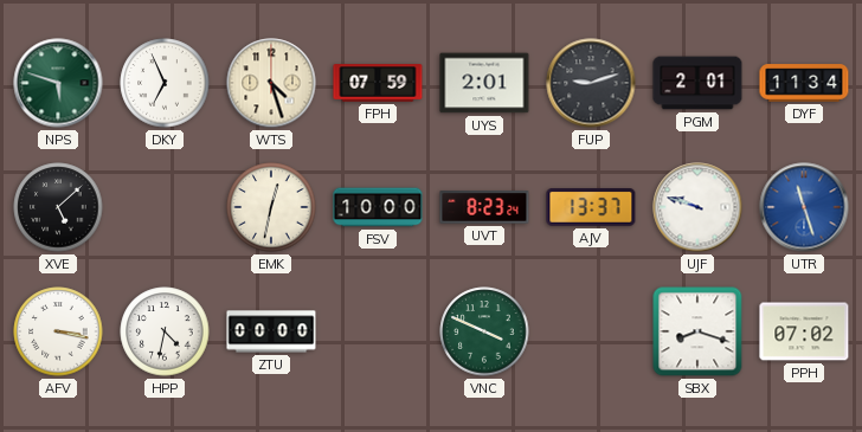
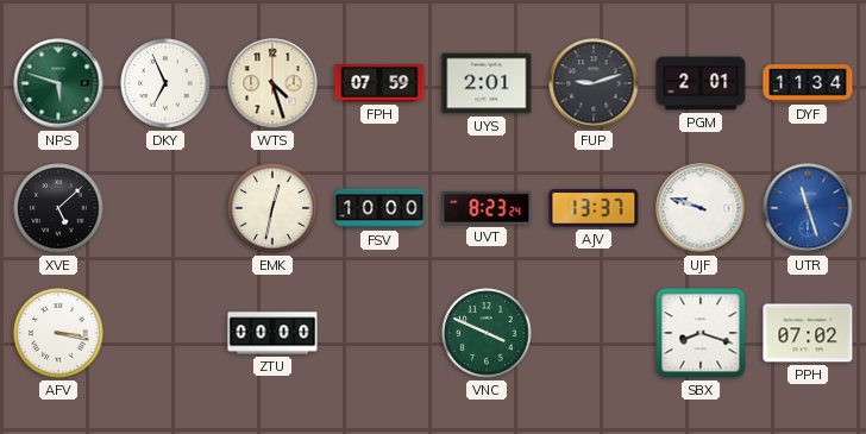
HPP: 4:32 -> none (165, 331)
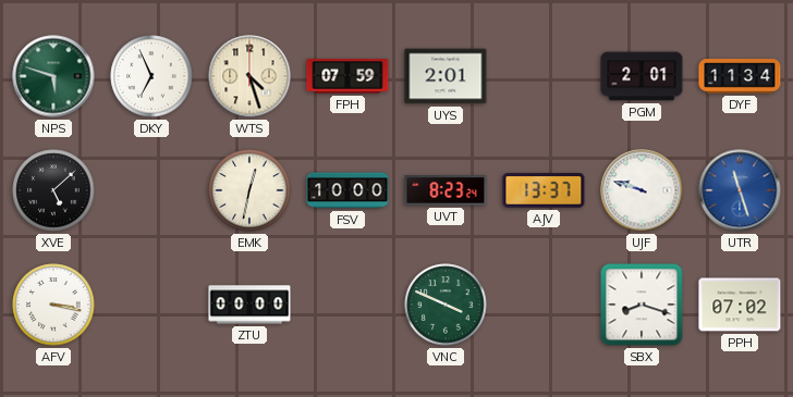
FUP: 9:12 -> none (594, 83)
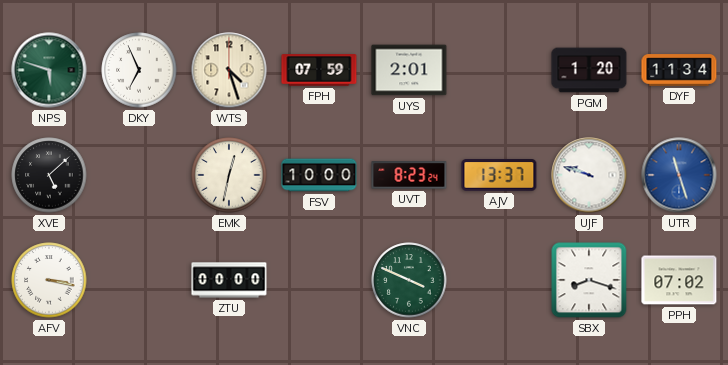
PGM: 2:01 -> 1:20 (589, 70)
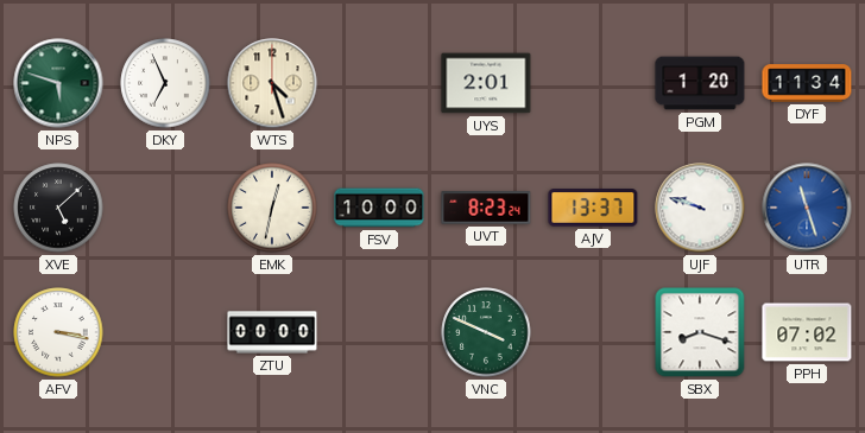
FPH: 07:59 -> none (319, 70)
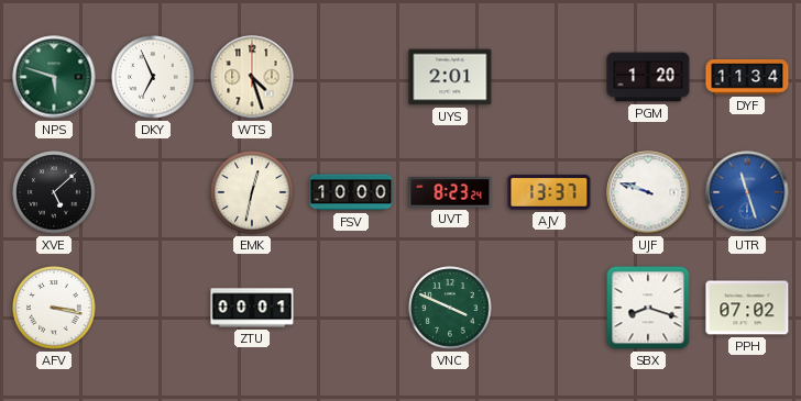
ZTU: 00:00 -> 00:01 (252, 308)
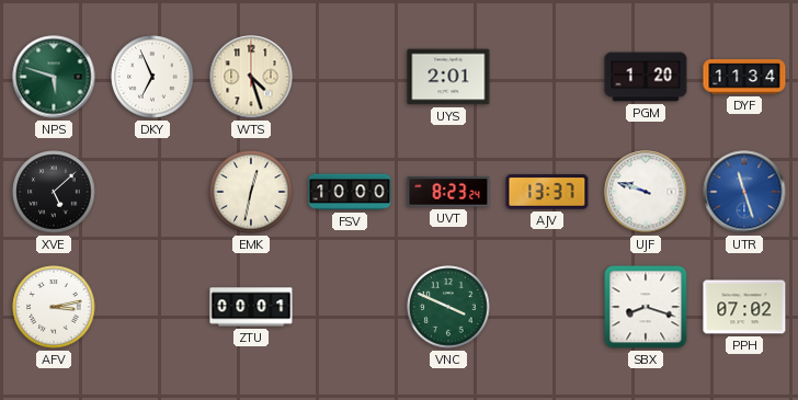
AFV: 3:17 -> 3:13 (54, 307)
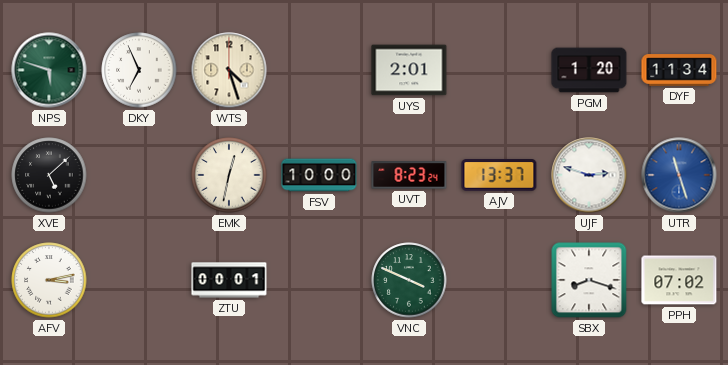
UJF: 9:48 -> 2:48 (589, 175)
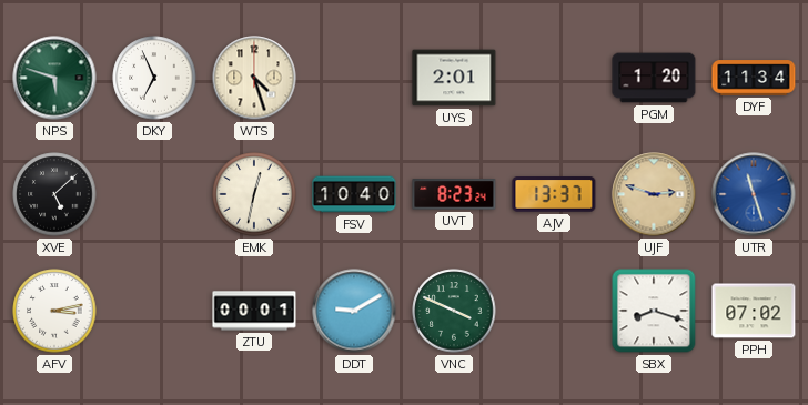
FSV: 10:00 -> 10:40 (354, 194)
UJF dial: white -> champagne (654, 194)
DDT: none -> 9:10 (354, 311)
